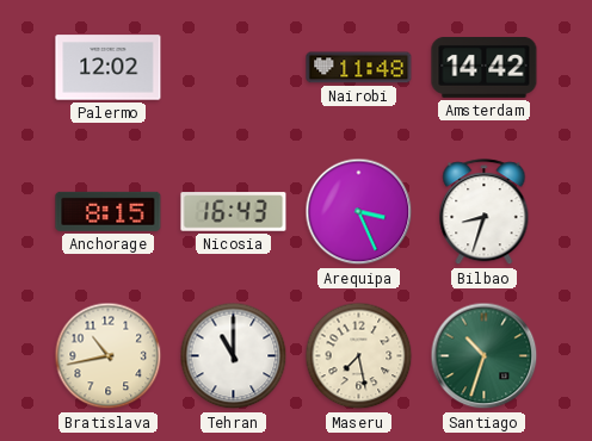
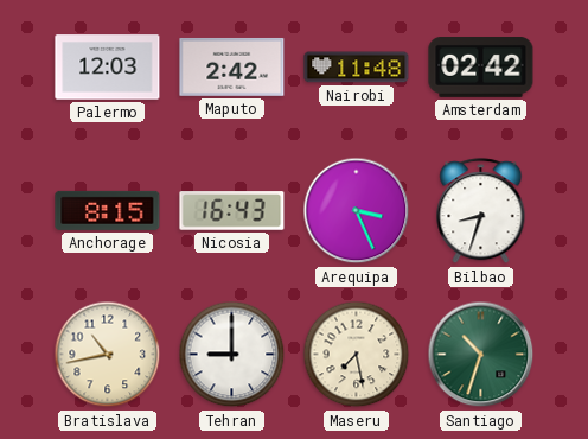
Palermo: 12:02 -> 12:03 (108, 68)
Maputo: none -> 2:42 (232, 66)
Amsterdam: 14:42 -> 02:42 (481, 68)
Tehran: 11:00 -> 9:00 (232, 355)
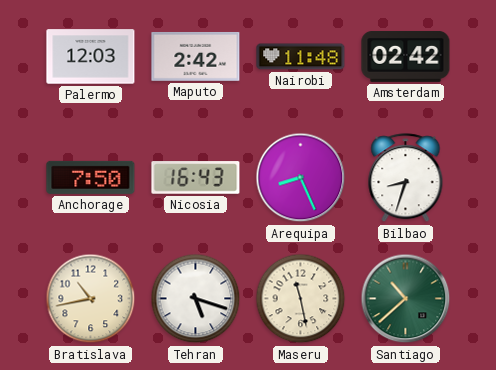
Anchorage: 8:15 -> 7:50 (91, 177)
Arequipa: 3:26 -> 8:26 (301, 178)
Tehran: 9:00 -> 5:18 (196, 299)
Maseru: 7:28 -> 11:28 (301, 299)
Santiago: 10:33 -> 10:38 (406, 299)
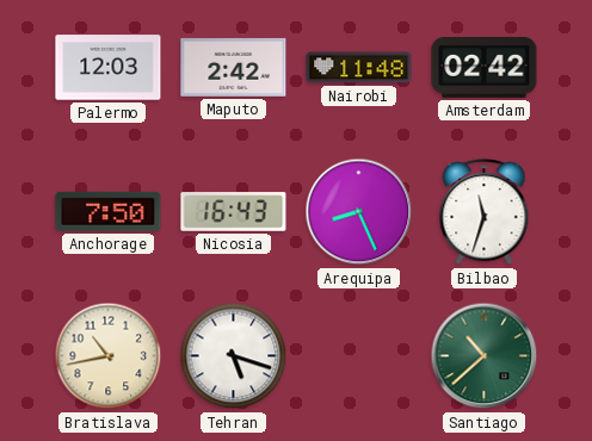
Bilbao: 8:33 -> 11:33 (485, 212)
Maseru: 11:28 -> none (301, 299)
